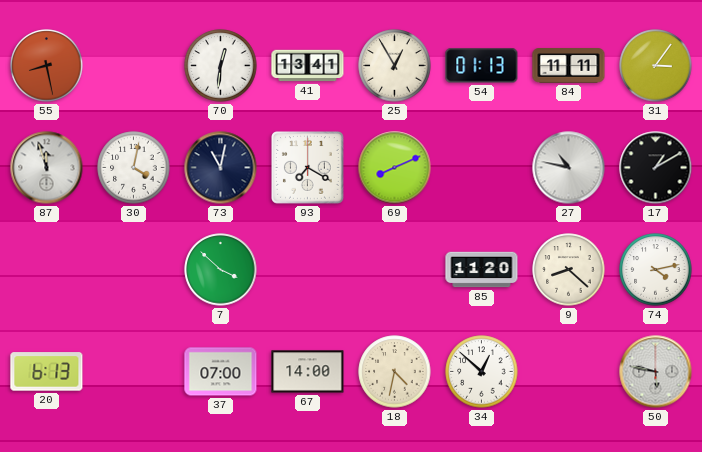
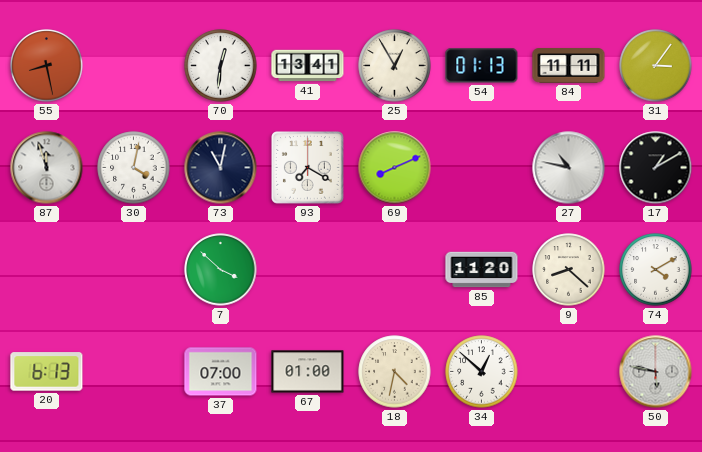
74: 4:13 -> 4:10 (656, 270)
67: 14:00 -> 01:00 (308, 372)
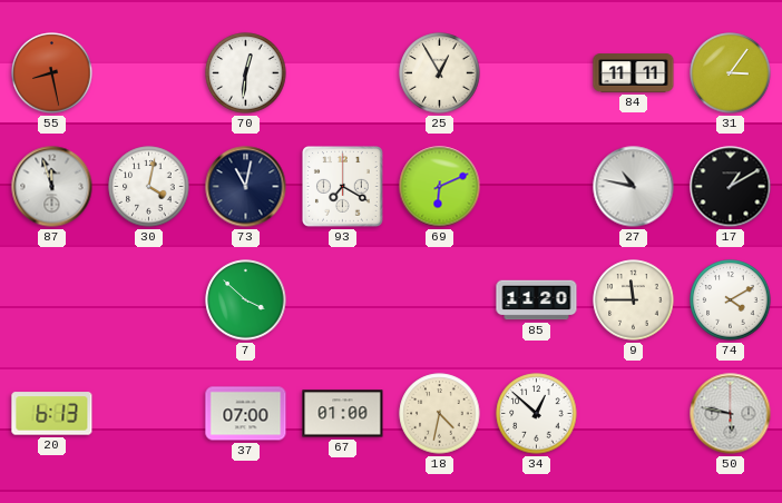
41: 13:41 -> none (308, 66)
54: 01:13 -> none (482, 66)
69: 8:11 -> 6:11 (440, 187)
9: 8:22 -> 11:45 (634, 300)
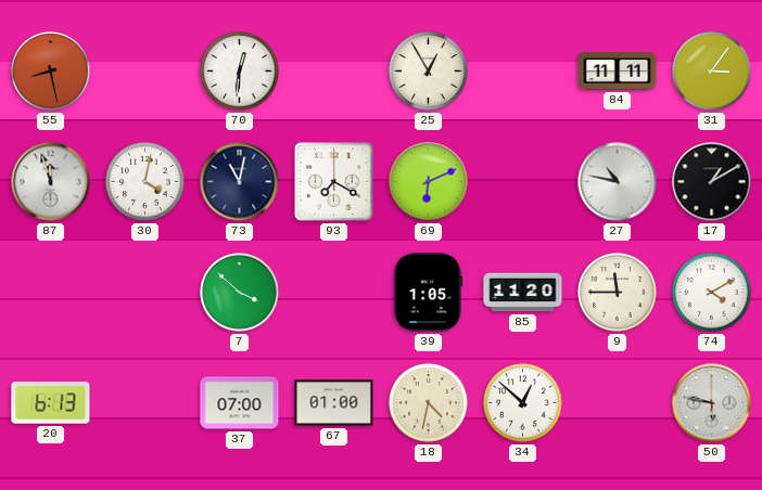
39: none -> 1:05 (429, 293)
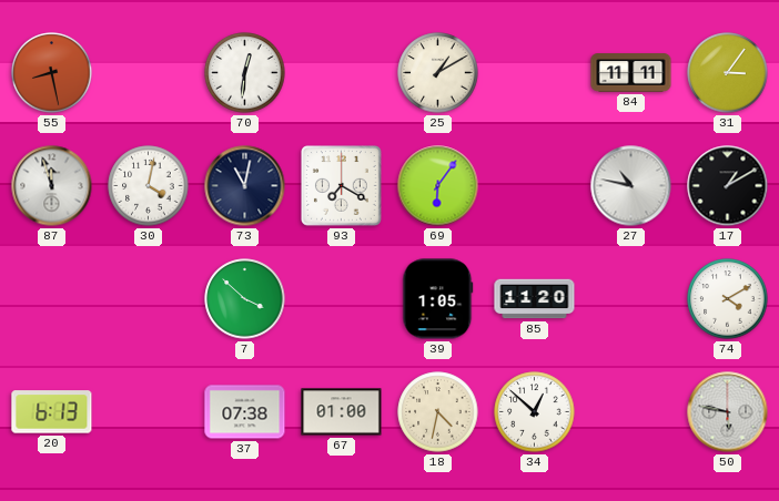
25: 12:55 -> 1:10 (438, 73)
69: 6:11 -> 6:06 (438, 186)
9: 11:45 -> none (618, 293)
37: 07:00 -> 07:38 (245, 412)
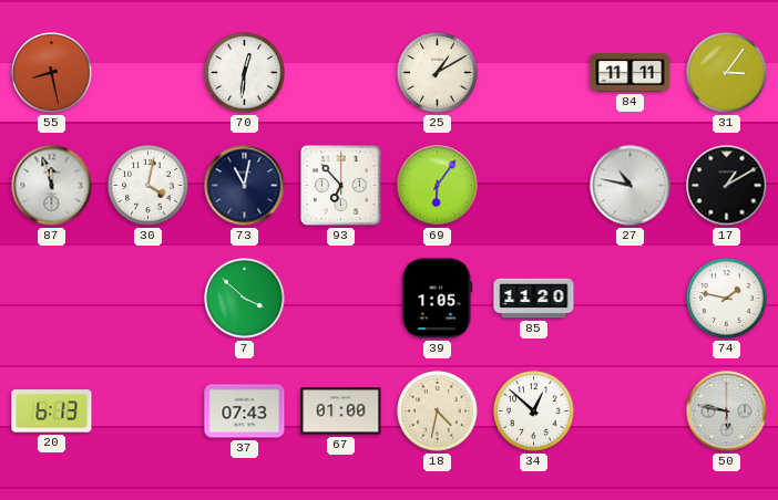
93: 7:20 -> 6:53 (341, 186)
74: 4:10 -> 1:47 (727, 299)
37: 07:38 -> 07:43 (245, 412)
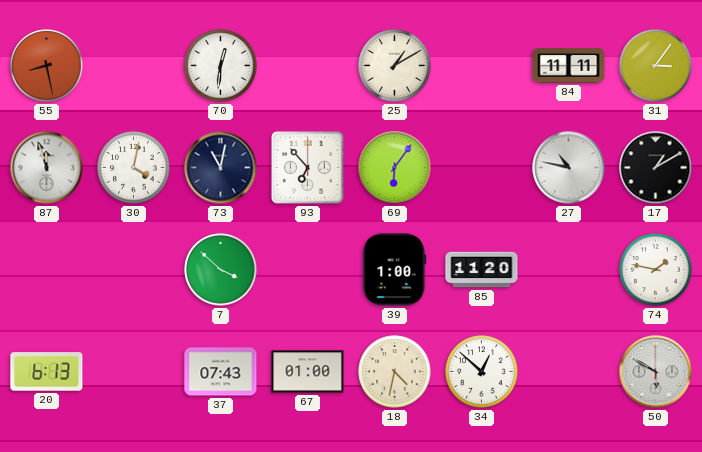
39: 1:05 -> 1:00 (395, 270)
50: 5:47 -> 5:50 (656, 372)
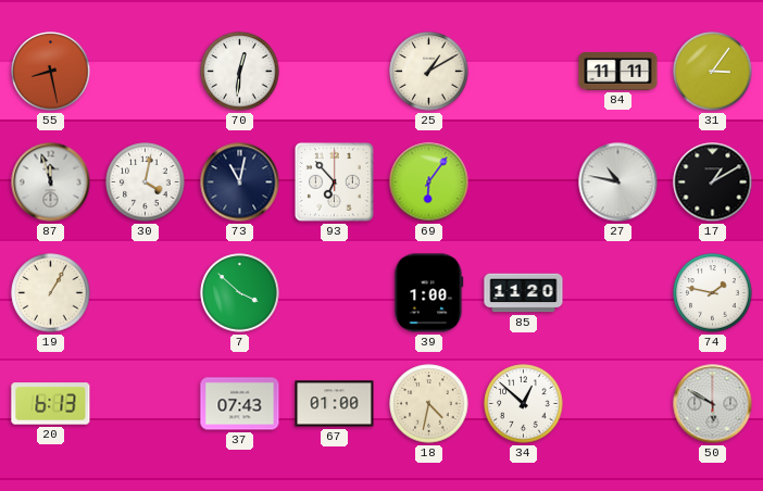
19: none -> 1:05 (51, 293)
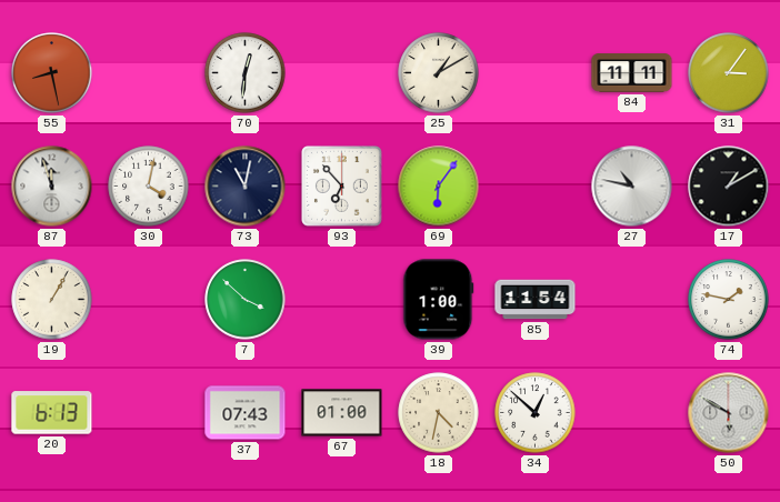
85: 11:20 -> 11:54 (536, 300)
